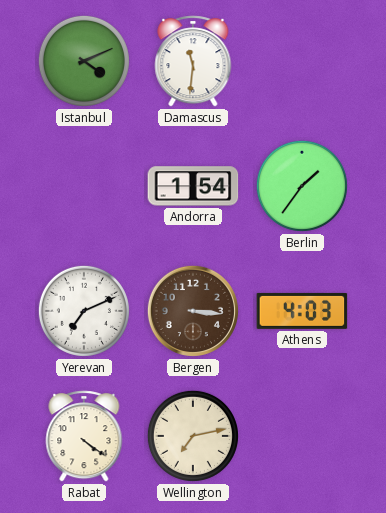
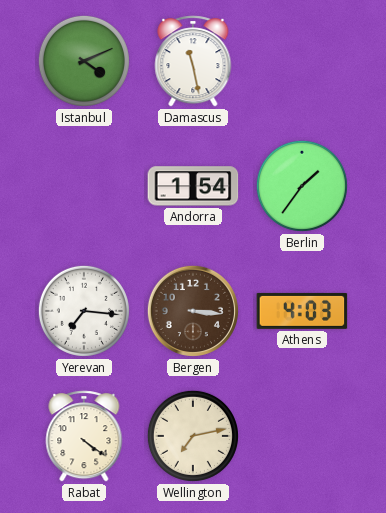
Damascus: 11:31 -> 11:28 (193, 61)
Yerevan: 7:11 -> 7:16 (84, 311)
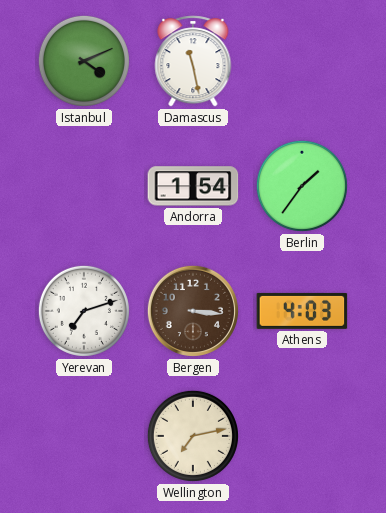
Yerevan: 7:16 -> 7:12 (84, 311)
Rabat: 4:21 -> none (84, 436)
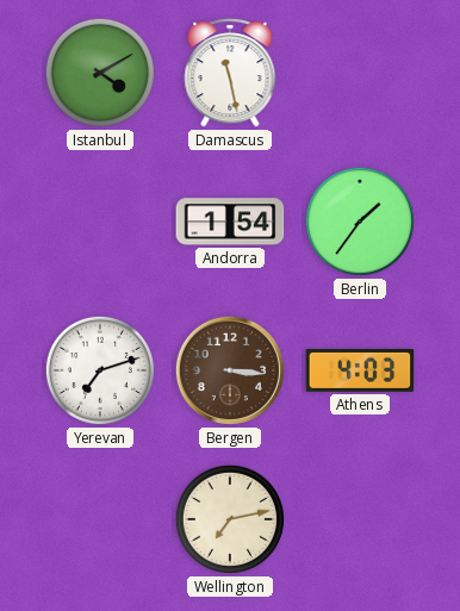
Istanbul: 4:11 -> 4:10 (100, 73)
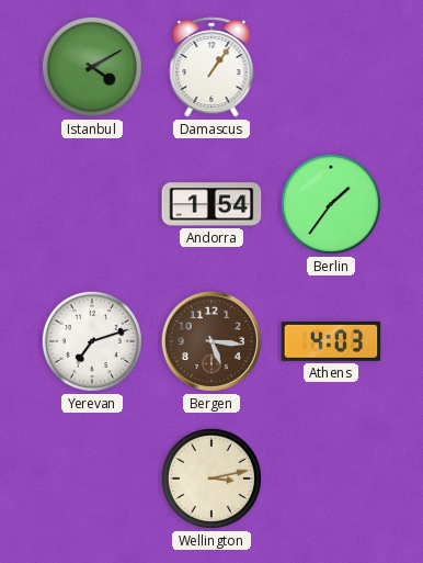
Damascus: 11:28 -> 1:06 (211, 67)
Bergen: 3:16 -> 5:16 (211, 341)
Wellington: 7:13 -> 3:13 (211, 478)
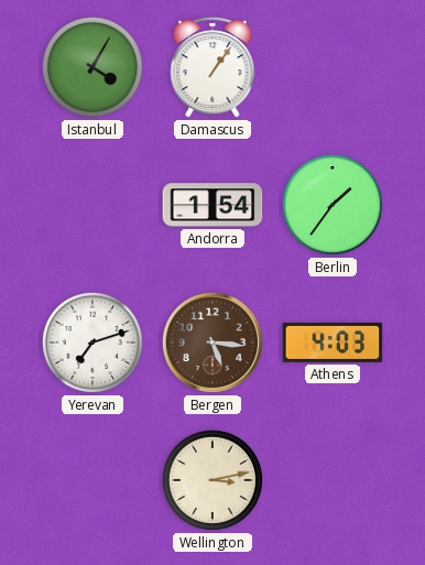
Istanbul: 4:10 -> 4:05 (92, 67)
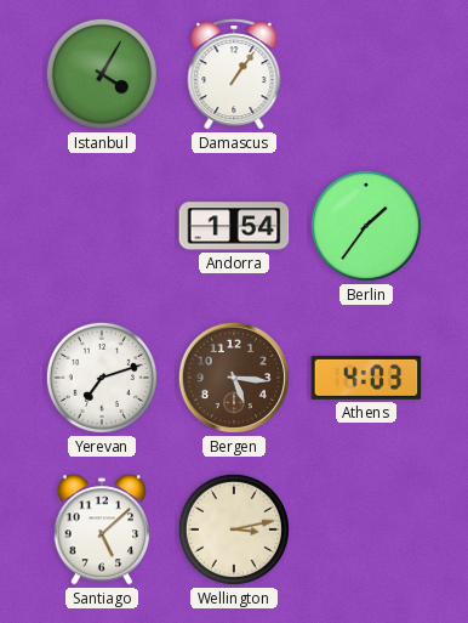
Santiago: none -> 5:08 (102, 529)
